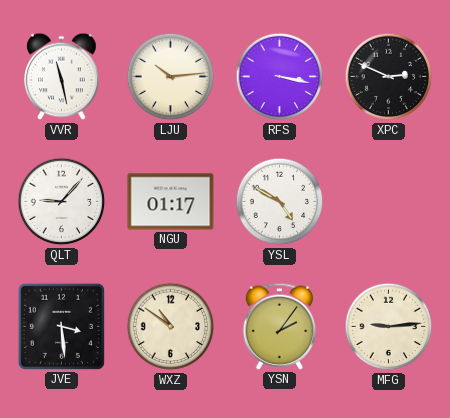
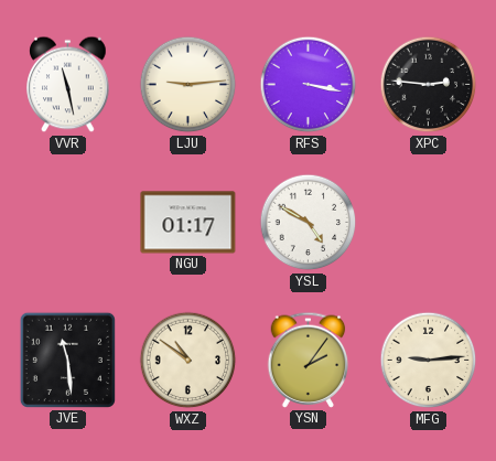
LJU: 10:14 -> 9:14 (188, 85)
XPC: 2:49 -> 2:46 (429, 85)
QLT: 9:07 -> none (62, 202)
JVE: 3:29 -> 11:29 (67, 360)
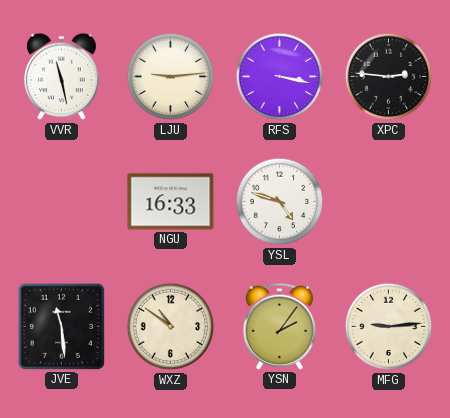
NGU: 01:17 -> 16:33 (171, 202)
YSL: 4:50 -> 4:48 (280, 202)
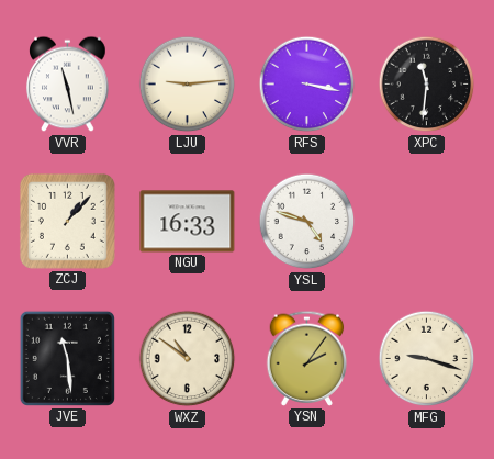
XPC: 2:46 -> 11:31 (427, 85)
ZCJ: none -> 1:07 (67, 221)
MFG: 9:14 -> 9:18 (427, 359)
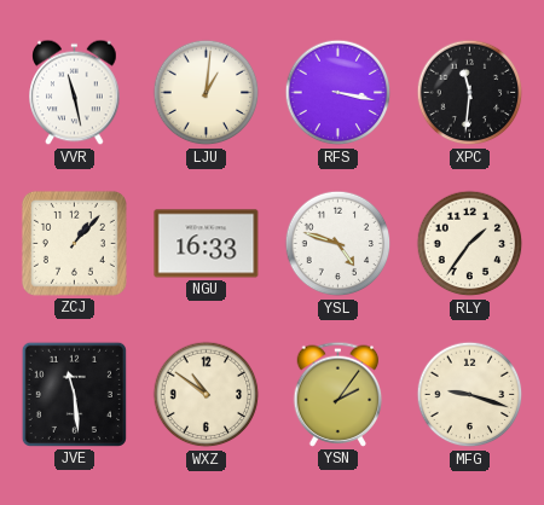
LJU: 9:14 -> 1:01 (207, 93)
RLY: none -> 1:36 (470, 244)
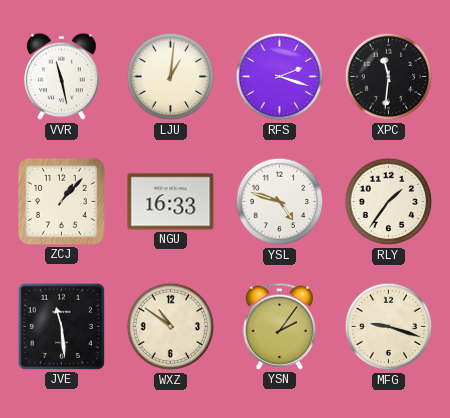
RFS: 3:17 -> 2:18 (280, 77)
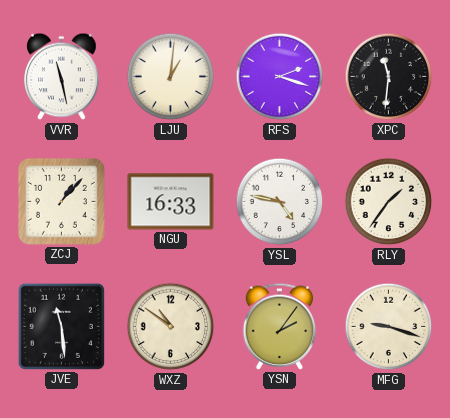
YSL: 4:48 -> 4:47 (280, 202)
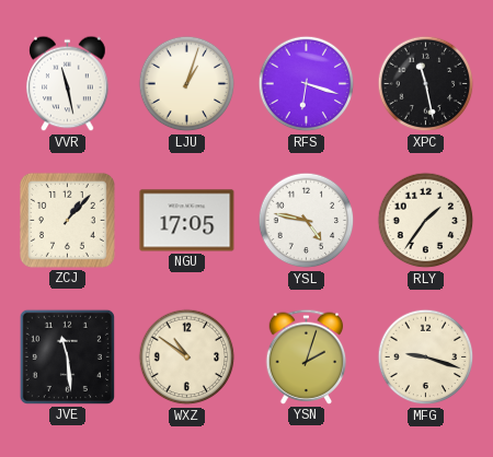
LJU: 1:01 -> 1:03 (187, 84)
RFS: 2:18 -> 6:18 (307, 84)
XPC: 11:31 -> 11:28 (426, 84)
NGU: 16:33 -> 17:05 (187, 221)
YSN: 2:06 -> 2:03 (307, 356)
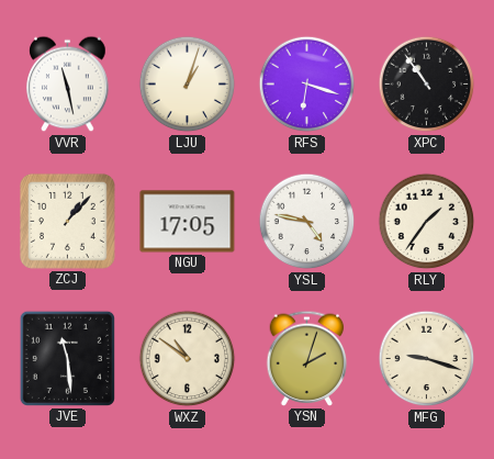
XPC: 11:28 -> 10:54 (427, 85)
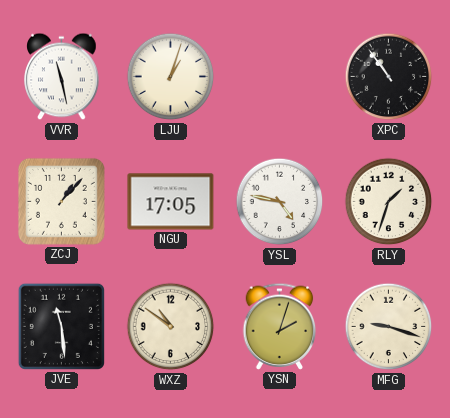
RFS: 6:18 -> none (307, 85)
RLY: 1:36 -> 1:33 (389, 202)
